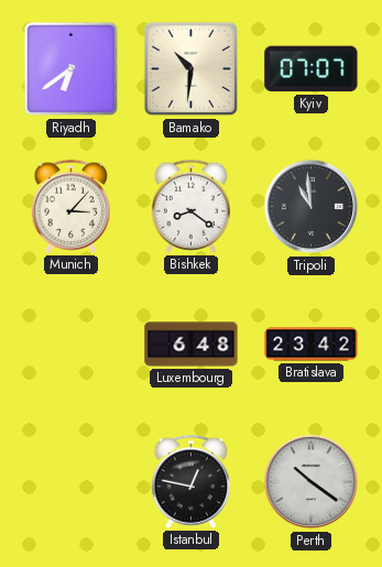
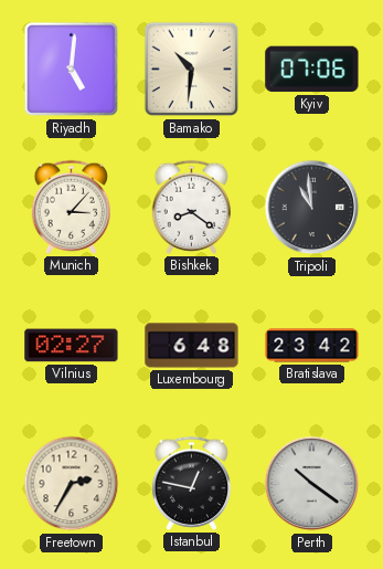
Riyadh: 6:39 -> 5:01 (72, 70)
Kyiv: 07:07 -> 07:06 (312, 70)
Vilnius: none -> 02:27 (72, 346)
Freetown: none -> 2:35 (72, 484)
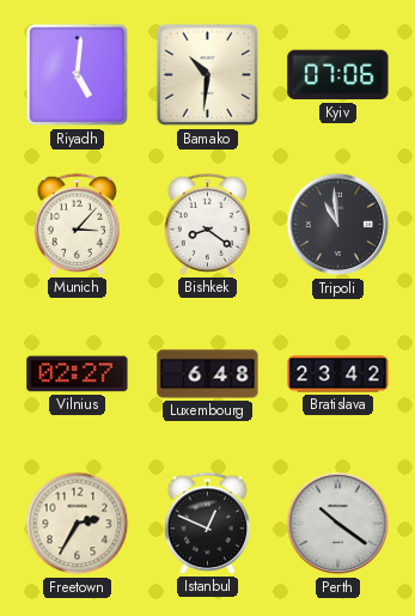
Istanbul: 12:47 -> 12:49 (208, 523)
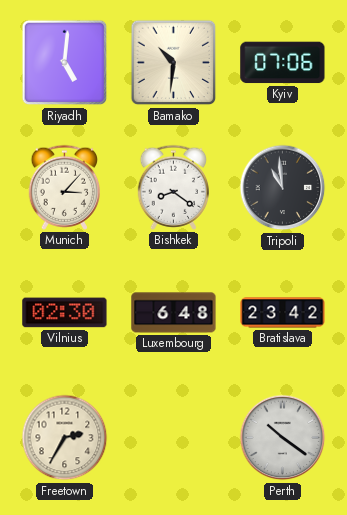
Vilnius: 02:27 -> 02:30 (65, 313)
Istanbul: 12:49 -> none (208, 523)
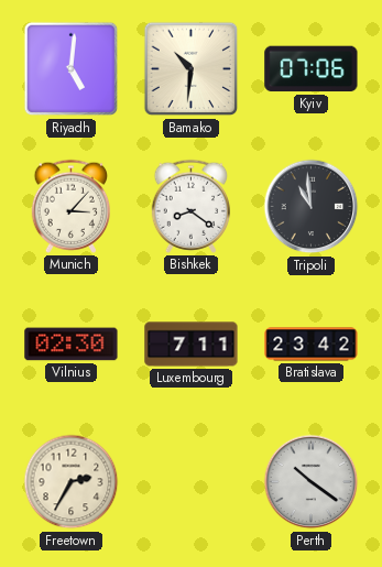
Luxembourg: 6:48 -> 7:11 (192, 345)
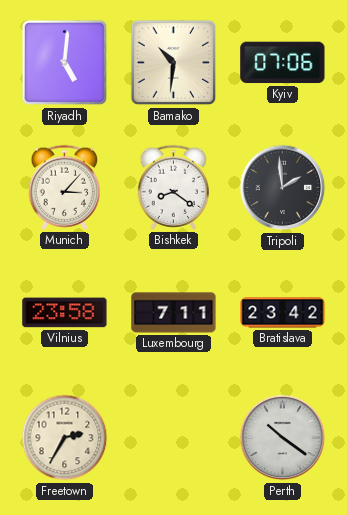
Tripoli: 10:59 -> 1:59 (283, 188)
Vilnius: 02:30 -> 23:58 (65, 313)
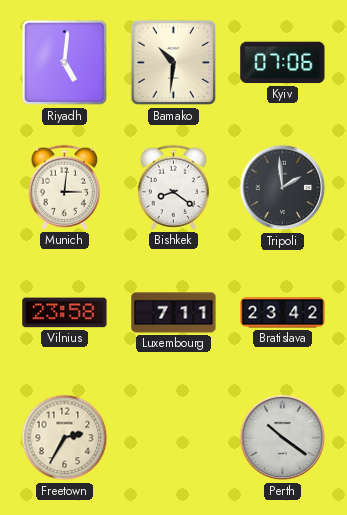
Munich: 3:07 -> 3:01 (65, 187)
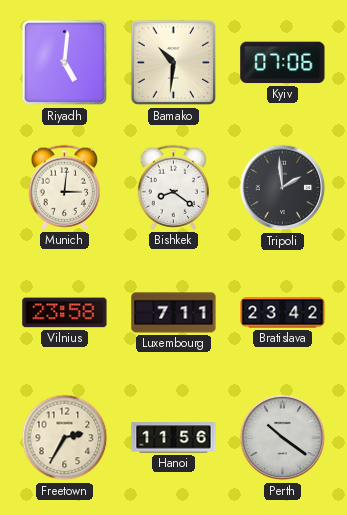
Hanoi: none -> 11:56 (174, 438)
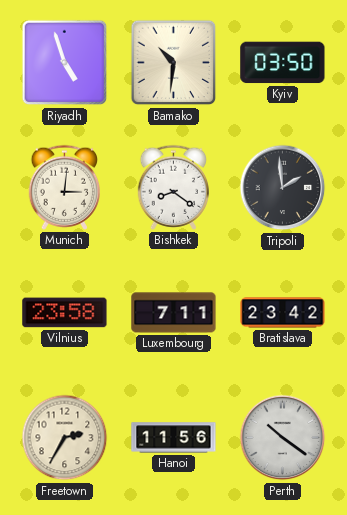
Riyadh: 5:01 -> 4:57 (65, 63)
Kyiv: 07:06 -> 03:50 (283, 63)
